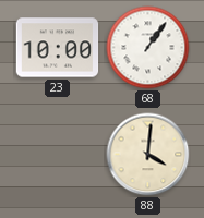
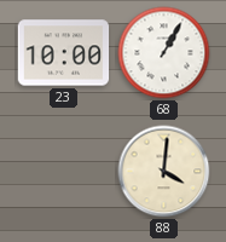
68: 1:06 -> 1:05 (164, 53)
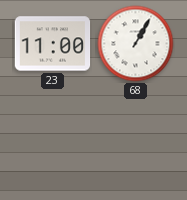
23: 10:00 -> 11:00 (53, 44)
88: 4:01 -> none (164, 172)
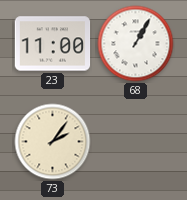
73: none -> 2:06 (53, 142)
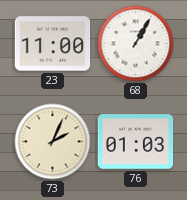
73: 2:06 -> 2:04 (53, 142)
76: none -> 01:03 (136, 142)
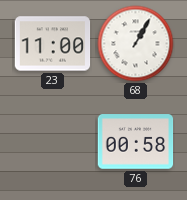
73: 2:04 -> none (53, 142)
76: 01:03 -> 00:58 (136, 142)
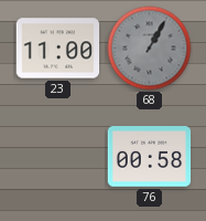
68 dial: white -> grey (150, 49)
